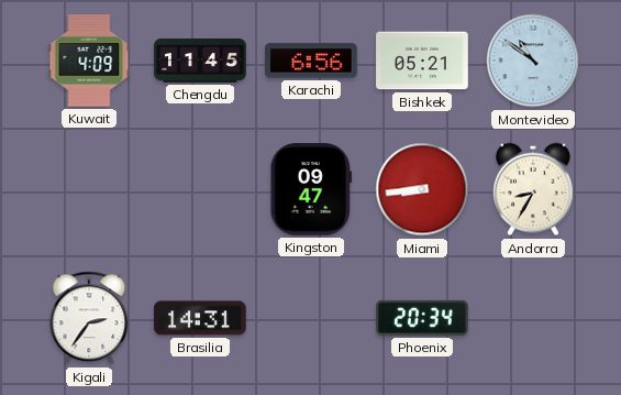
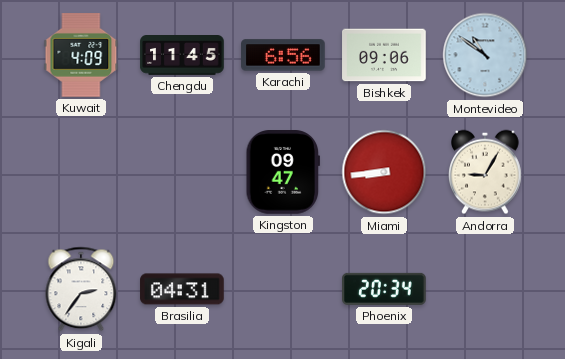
Bishkek: 05:21 -> 09:06 (384, 55)
Andorra: 8:35 -> 9:05 (486, 172)
Brasilia: 14:31 -> 04:31 (182, 289)
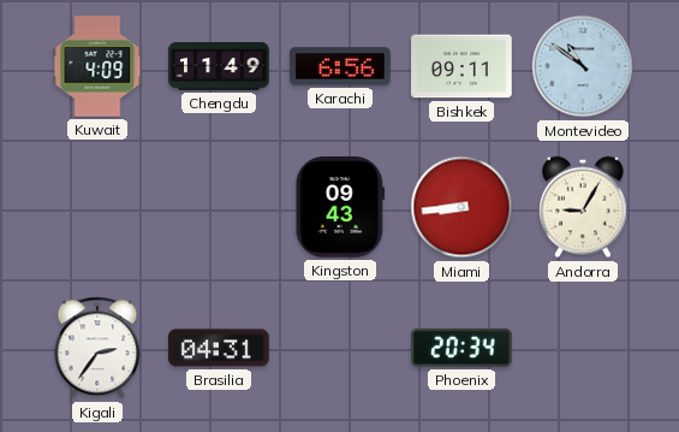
Chengdu: 11:45 -> 11:49 (219, 66)
Bishkek: 09:06 -> 09:11 (461, 66)
Kingston: 09:47 -> 09:43 (339, 208)
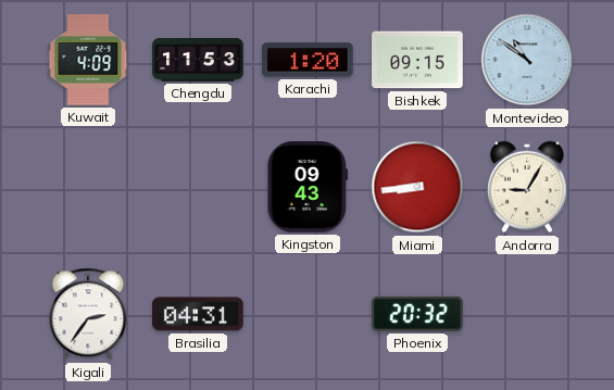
Chengdu: 11:49 -> 11:53 (198, 60)
Karachi: 6:56 -> 1:20 (308, 60)
Bishkek: 09:11 -> 09:15 (417, 60)
Phoenix: 20:34 -> 20:32 (417, 314)
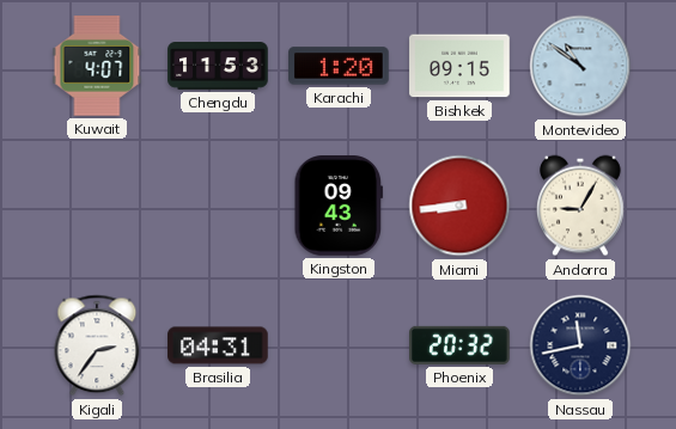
Kuwait: 4:09 -> 4:07 (97, 67)
Nassau: none -> 11:43 (580, 345)
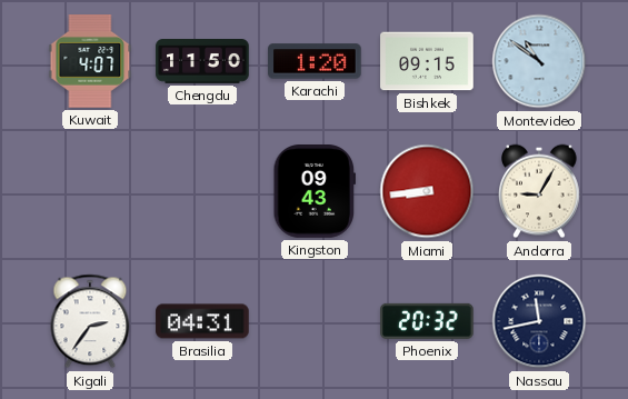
Chengdu: 11:53 -> 11:50 (202, 61)
